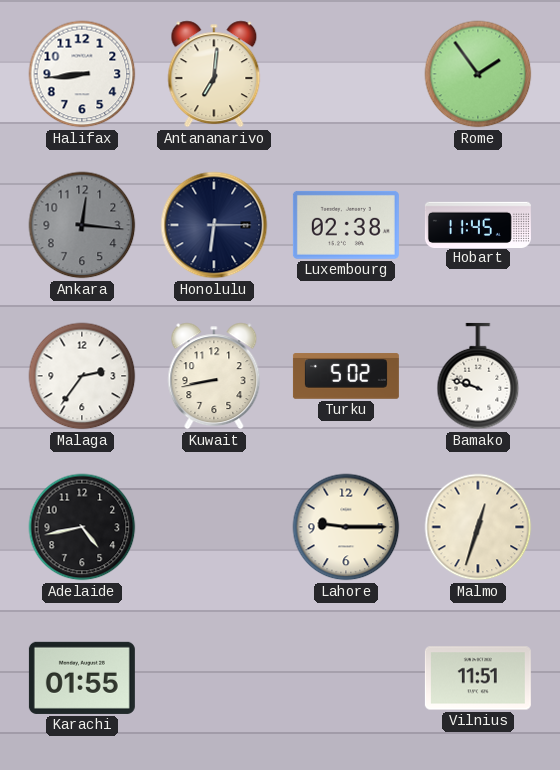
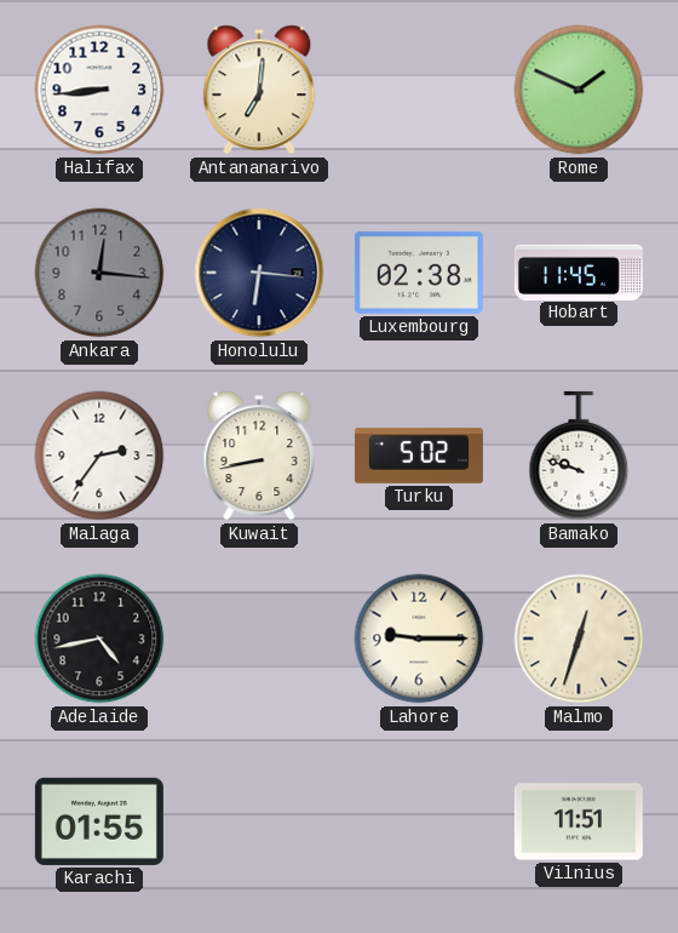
Rome: 1:54 -> 1:49 (579, 90)
Honolulu: 6:15 -> 6:16 (259, 273)
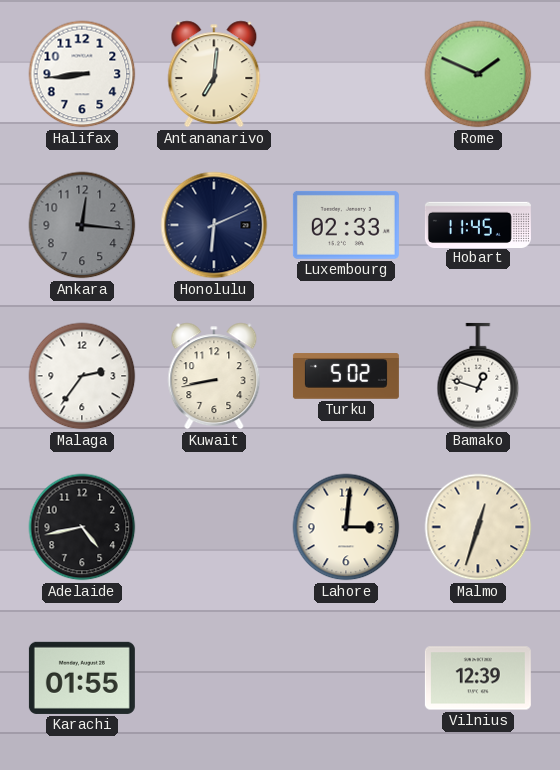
Honolulu: 6:16 -> 6:11 (214, 225)
Luxembourg: 02:38 -> 02:33 (346, 225)
Bamako: 9:48 -> 12:48 (478, 376)
Lahore: 9:15 -> 3:01 (346, 527)
Vilnius: 11:51 -> 12:39 (478, 678)
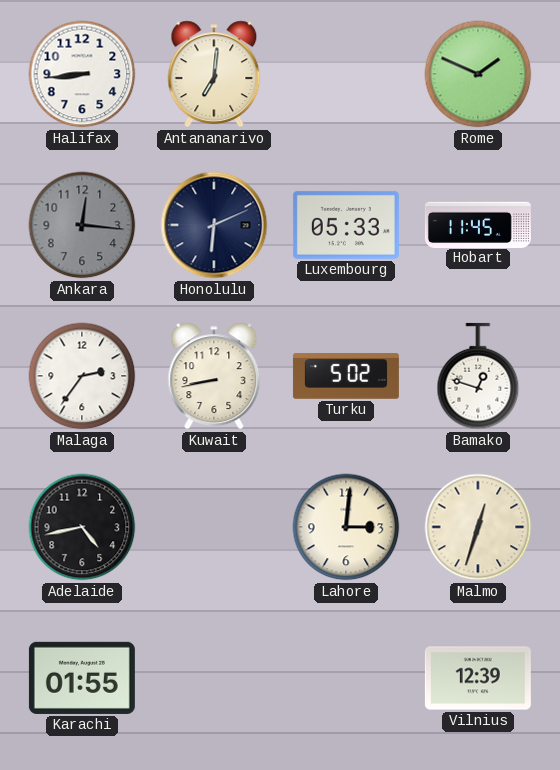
Luxembourg: 02:33 -> 05:33 (346, 225)
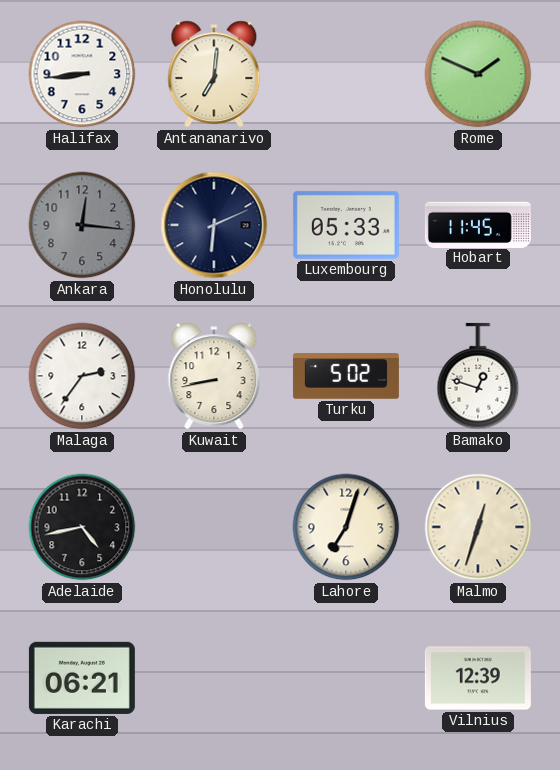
Lahore: 3:01 -> 7:03 (346, 527)
Karachi: 01:55 -> 06:21 (82, 678)
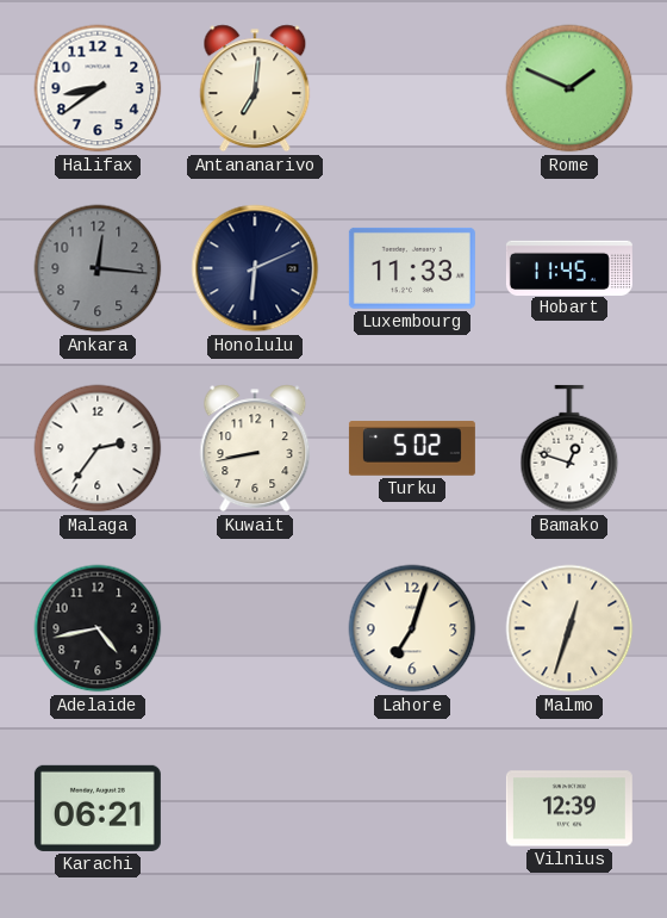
Halifax: 8:44 -> 8:39 (98, 88)
Luxembourg: 05:33 -> 11:33 (412, 268)
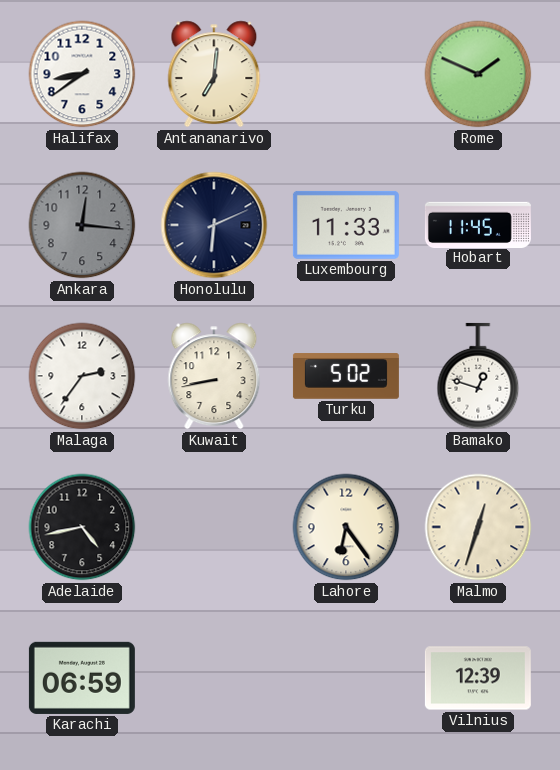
Lahore: 7:03 -> 6:24 (346, 527)
Karachi: 06:21 -> 06:59 (82, 678)
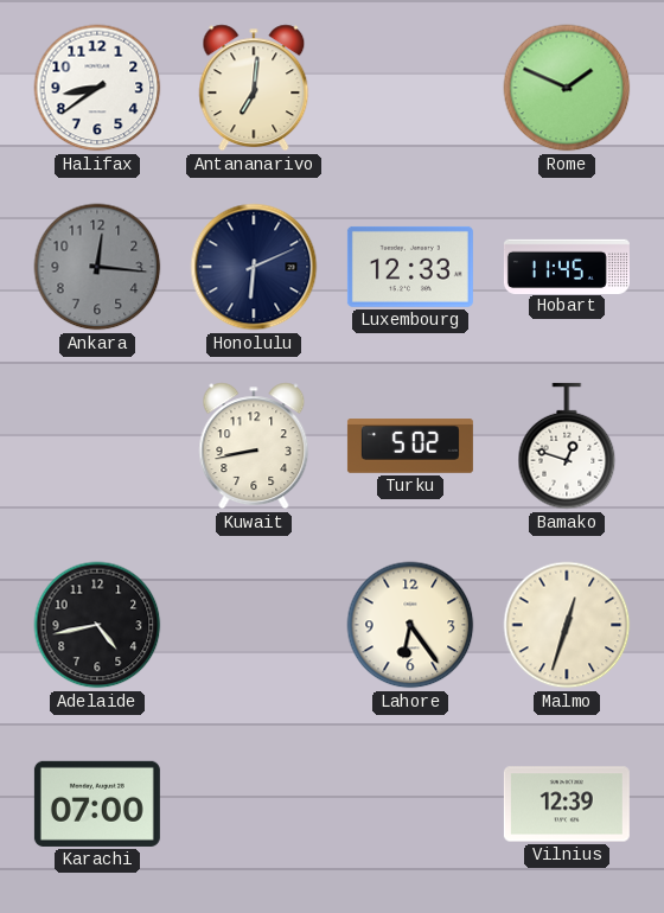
Luxembourg: 11:33 -> 12:33 (410, 267)
Malaga: 2:36 -> none (82, 376)
Karachi: 06:59 -> 07:00 (97, 804)
